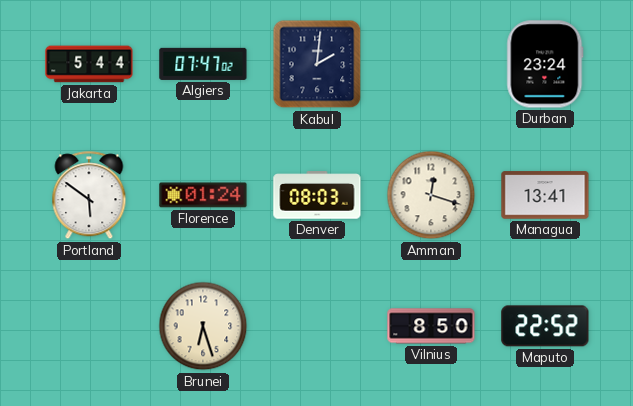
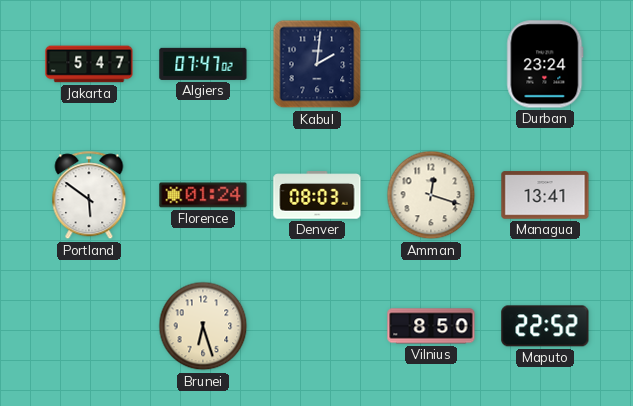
Jakarta: 5:44 -> 5:47 (89, 64)
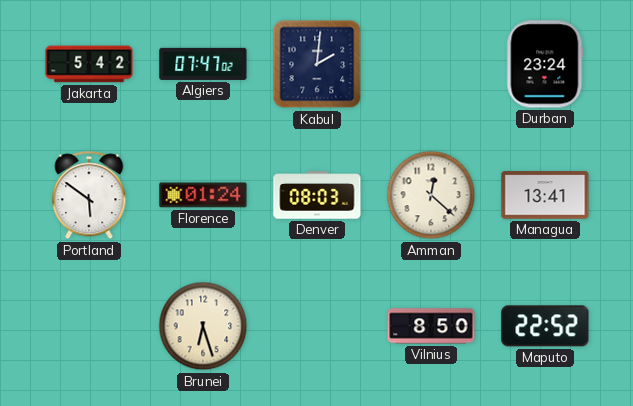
Jakarta: 5:47 -> 5:42 (89, 64)
Amman: 12:18 -> 12:22 (431, 195)
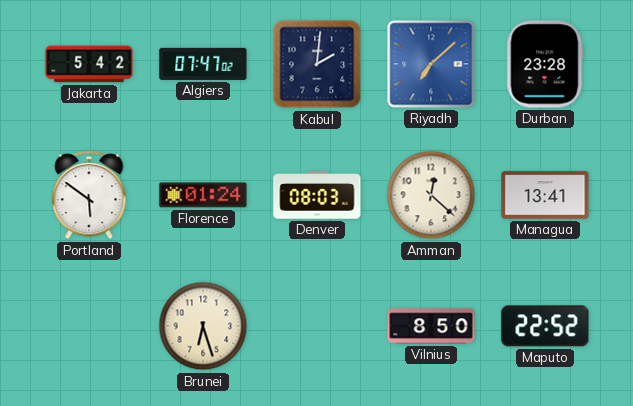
Riyadh: none -> 7:08 (431, 64)
Durban: 23:24 -> 23:28 (545, 64)
